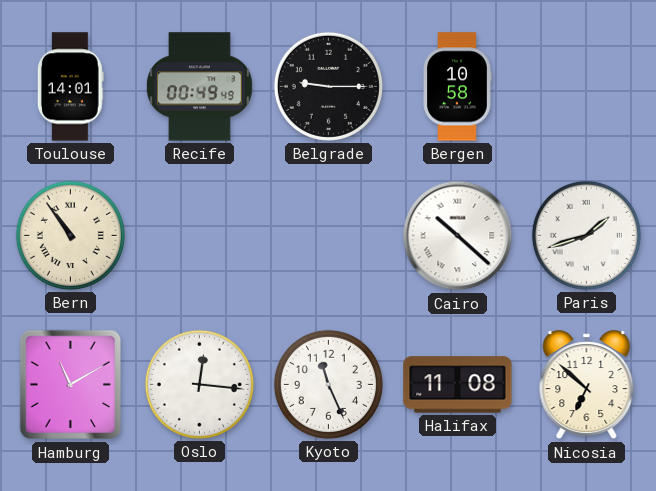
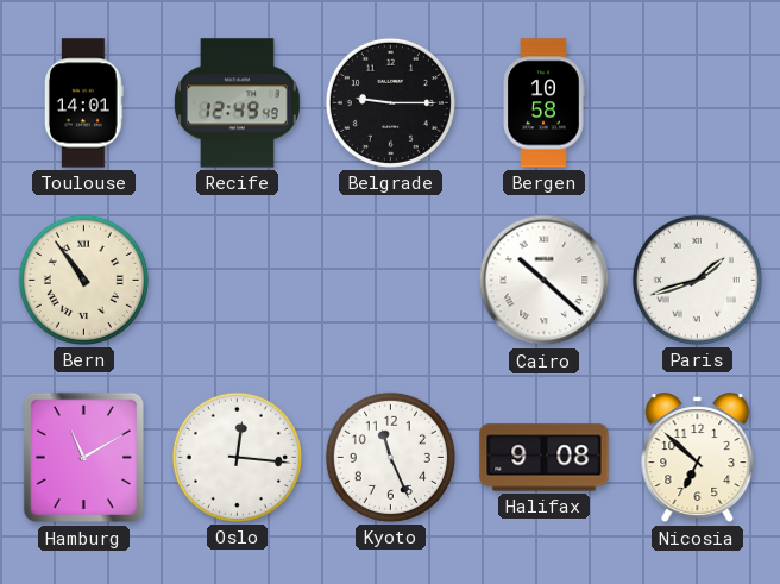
Recife: 00:49 -> 12:49 (237, 103)
Halifax: 11:08 -> 9:08 (545, 458)
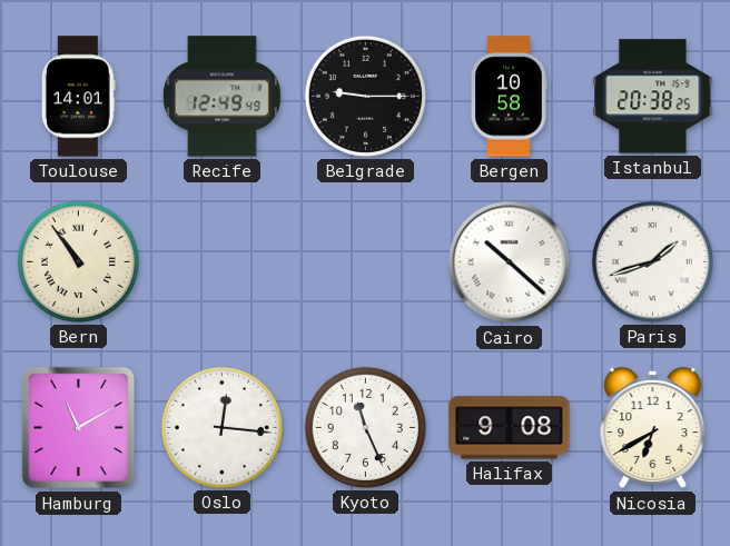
Istanbul: none -> 20:38 (653, 97)
Nicosia: 6:52 -> 6:40 (653, 428)
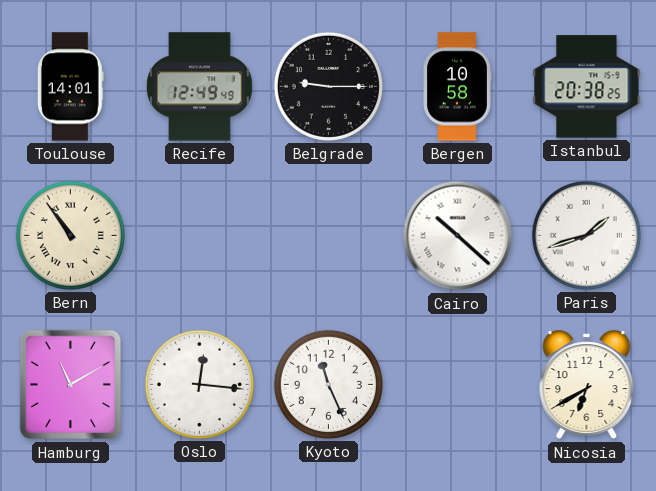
Halifax: 9:08 -> none (510, 428)
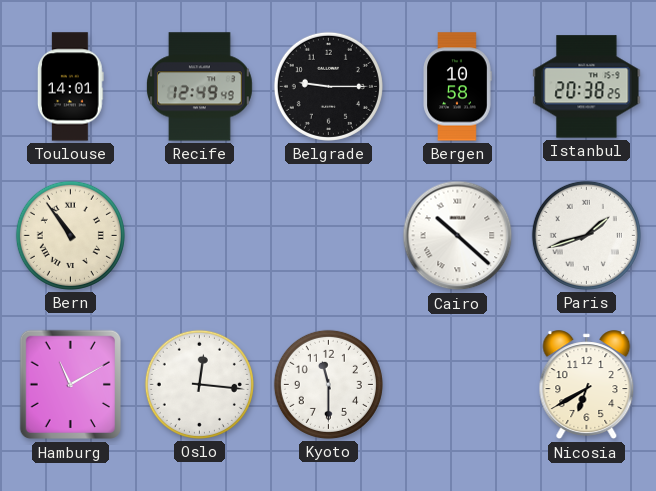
Kyoto: 11:26 -> 11:30 (328, 384)
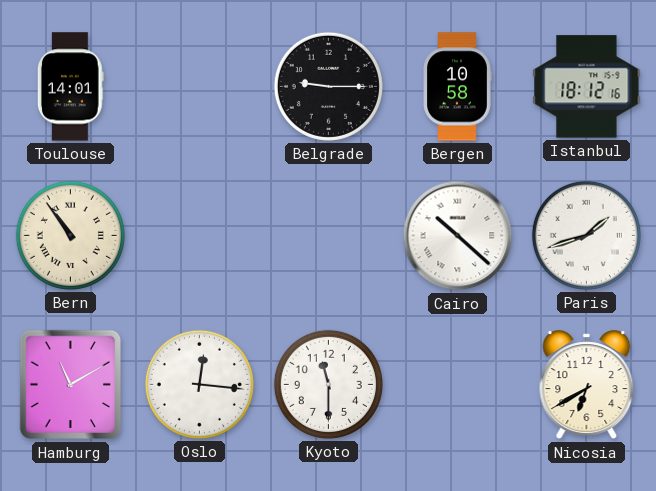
Recife: 12:49 -> none (199, 87)
Istanbul: 20:38 -> 18:12 (587, 87)
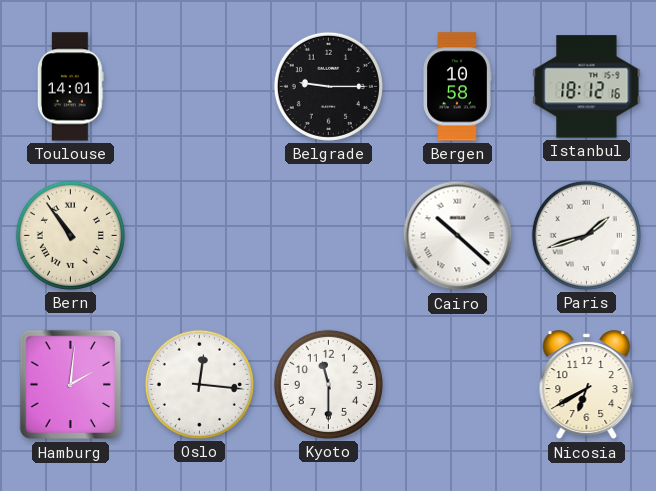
Hamburg: 11:10 -> 2:01 (70, 385)
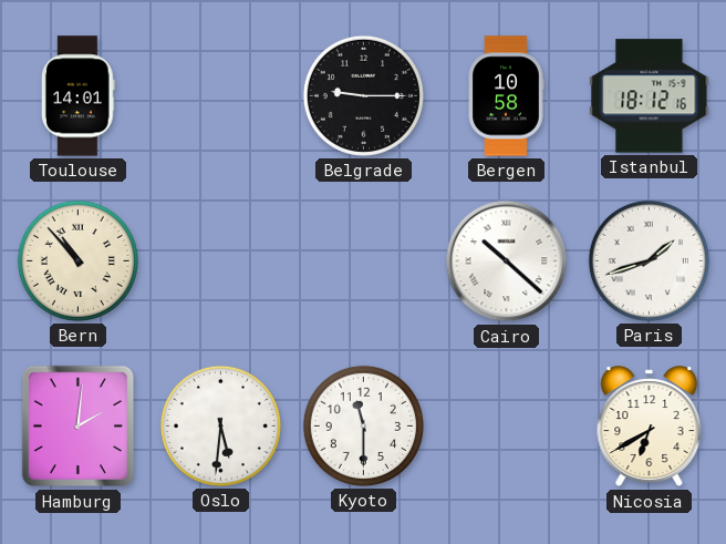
Bern: 10:54 -> 10:53 (77, 260)
Oslo: 12:16 -> 5:31 (220, 425)
